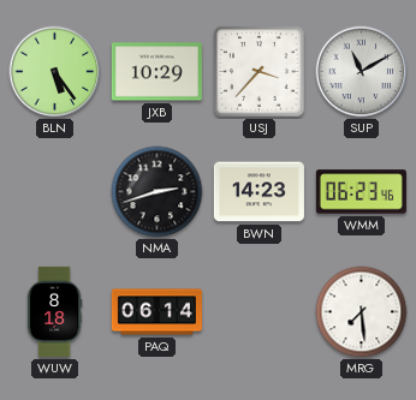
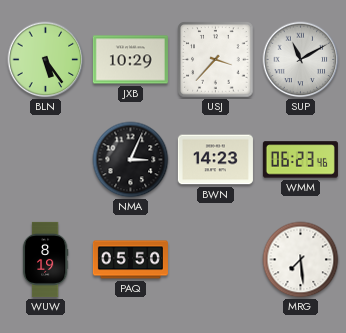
NMA: 2:42 -> 3:04 (131, 160)
WUW: 8:18 -> 8:19 (45, 259)
PAQ: 06:14 -> 05:50 (130, 260)
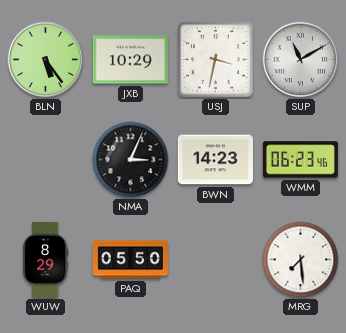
USJ: 3:37 -> 3:32 (216, 60)
WUW: 8:19 -> 8:29 (45, 259)
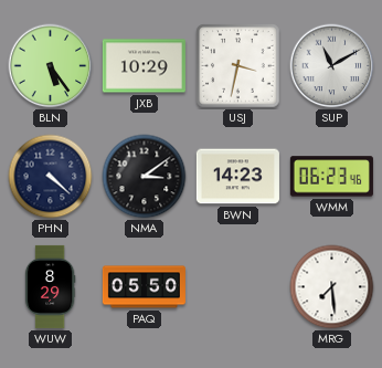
PHN: none -> 4:22 (51, 177)
NMA: 3:04 -> 3:09 (145, 177)
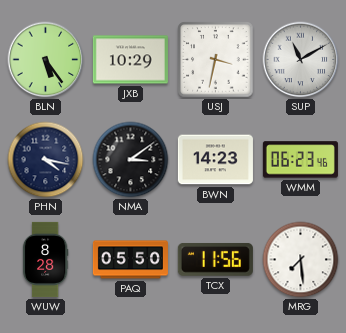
PHN: 4:22 -> 4:17 (46, 160)
WUW: 8:29 -> 8:28 (45, 259)
TCX: none -> 11:56 (215, 260)
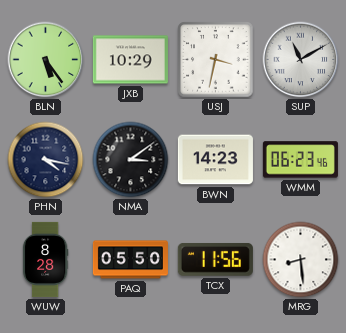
MRG: 7:29 -> 8:29 (301, 260)
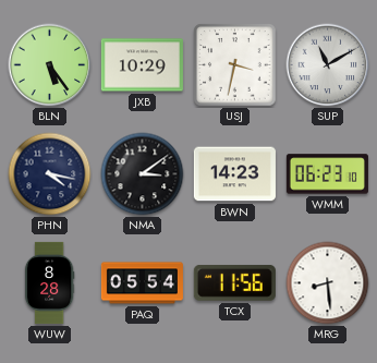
WMM: 06:23:46 -> 06:23:10 (327, 174)
PAQ: 05:50 -> 05:54 (142, 283)
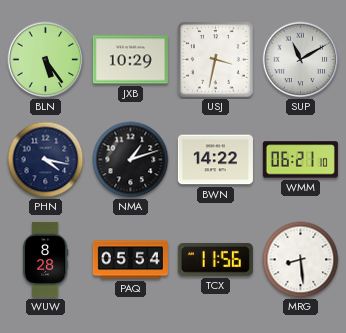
NMA: 3:09 -> 1:12 (131, 160)
BWN: 14:23 -> 14:22 (215, 160)
WMM: 06:23 -> 06:21 (300, 160)
